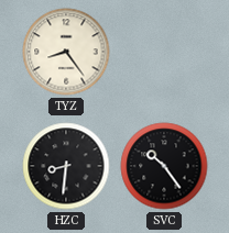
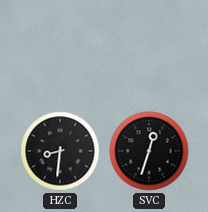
TYZ: 8:24 -> none (66, 52)
SVC: 10:24 -> 12:33 (149, 151)
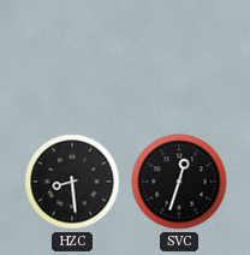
HZC: 8:31 -> 8:29 (72, 182)
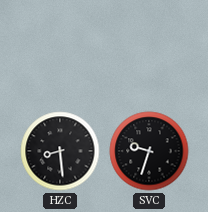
SVC: 12:33 -> 9:33 (149, 151)
